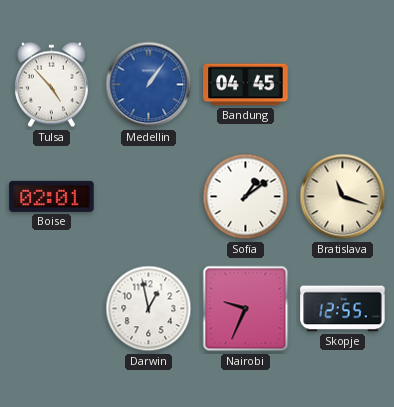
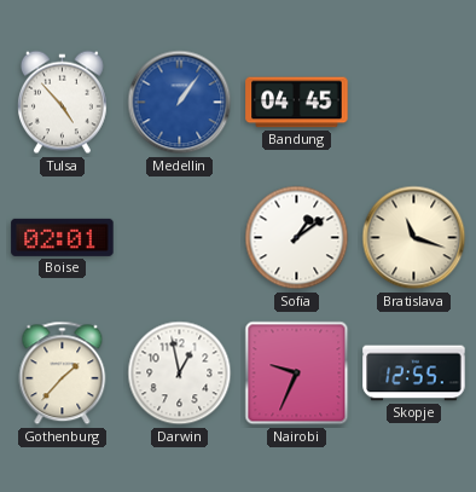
Gothenburg: none -> 1:37 (63, 374)
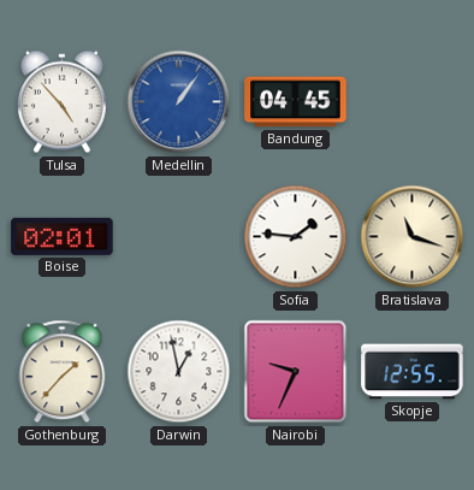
Sofia: 1:09 -> 1:46 (296, 237)
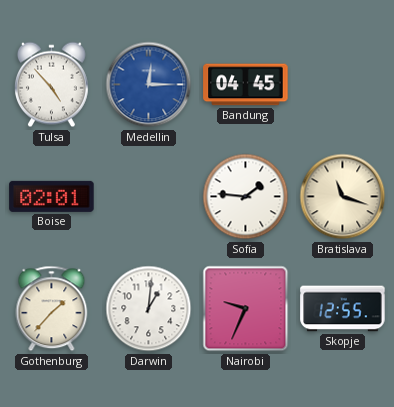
Medellin: 1:06 -> 12:15 (149, 85)
Darwin: 12:58 -> 1:01 (149, 309)
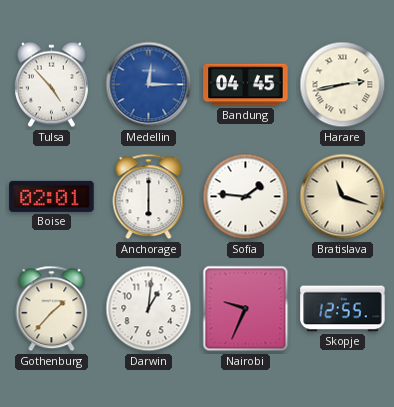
Harare: none -> 2:43 (343, 85)
Anchorage: none -> 6:00 (149, 197)
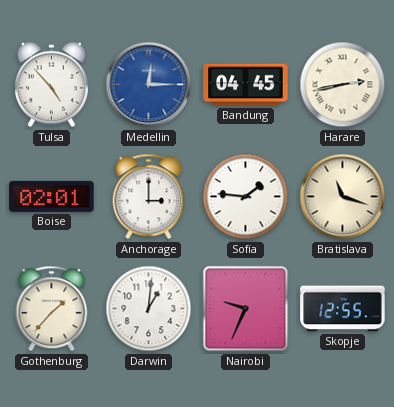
Anchorage: 6:00 -> 3:00 (149, 197)
